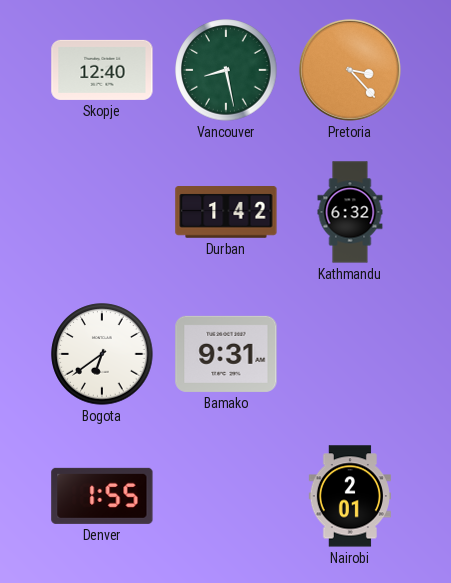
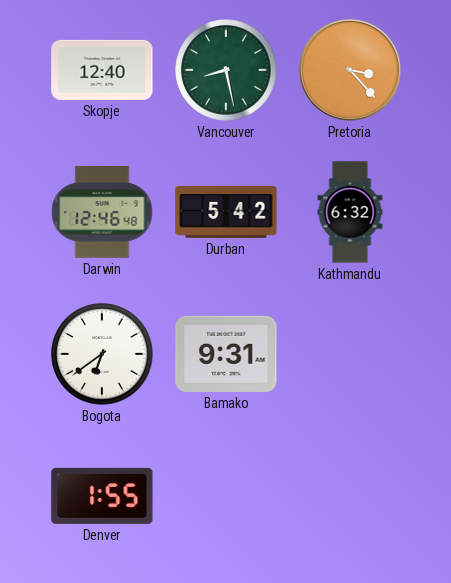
Darwin: none -> 12:46 (102, 212)
Durban: 1:42 -> 5:42 (226, 213)
Nairobi: 2:01 -> none (350, 496)
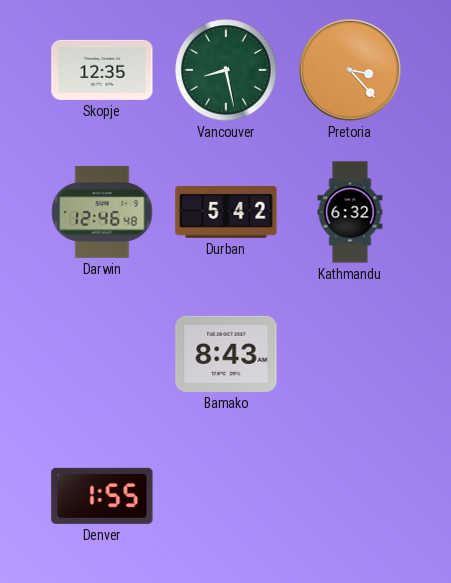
Skopje: 12:40 -> 12:35 (102, 70)
Bogota: 6:39 -> none (102, 354)
Bamako: 9:31 -> 8:43 (226, 354)
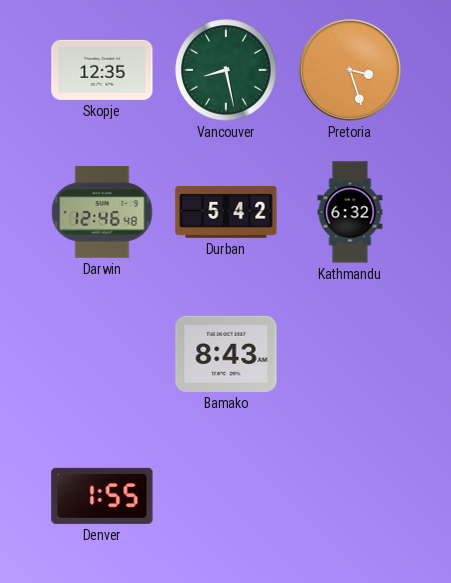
Pretoria: 3:23 -> 3:27 (350, 70)
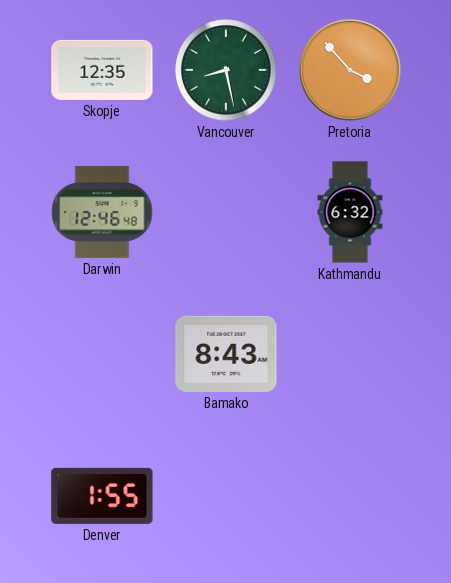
Pretoria: 3:27 -> 3:53 (350, 70)
Durban: 5:42 -> none (226, 213)
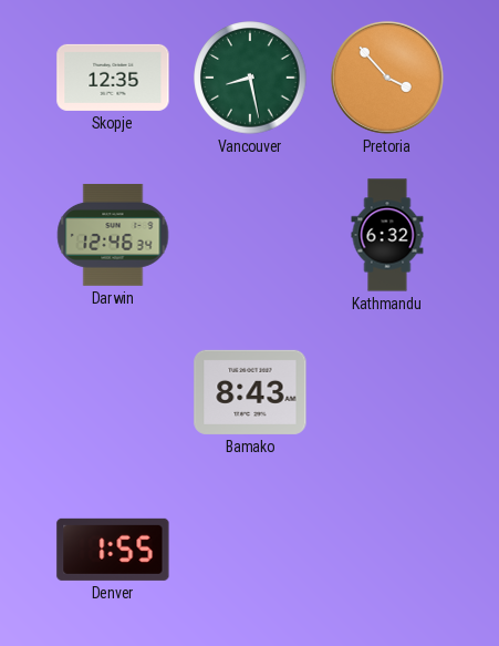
Darwin: 12:46:48 -> 12:46:34 (113, 235)
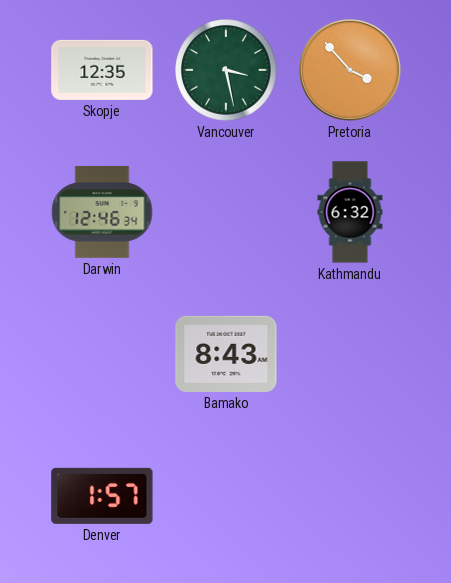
Vancouver: 8:28 -> 3:28 (226, 70)
Denver: 1:55 -> 1:57 (102, 496)
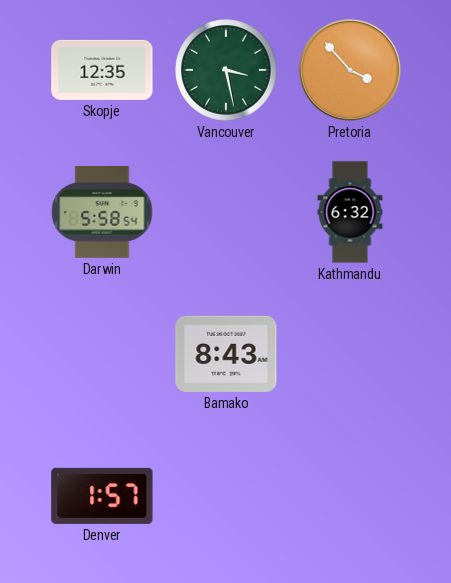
Darwin: 12:46 -> 5:58 (102, 212)
